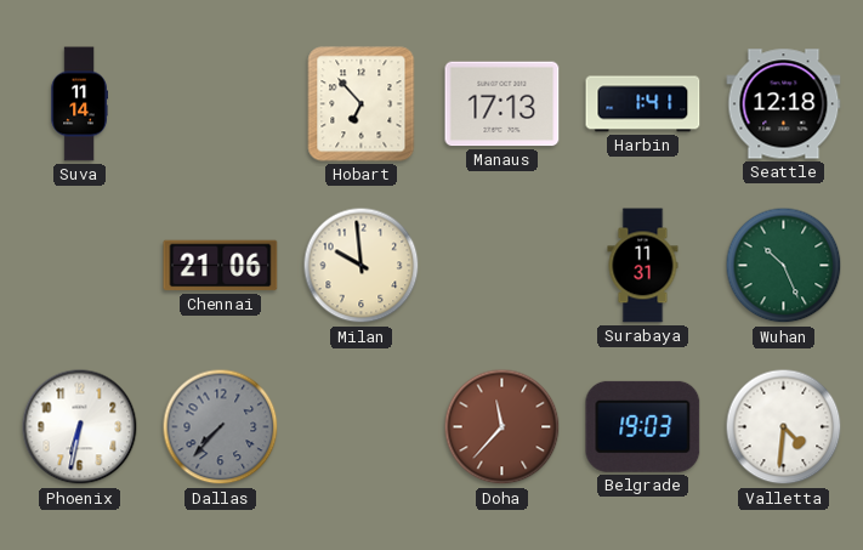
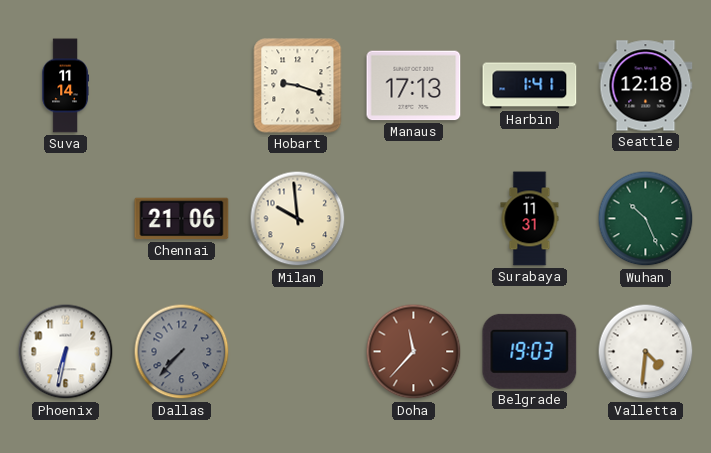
Hobart: 6:53 -> 9:18 (298, 86)
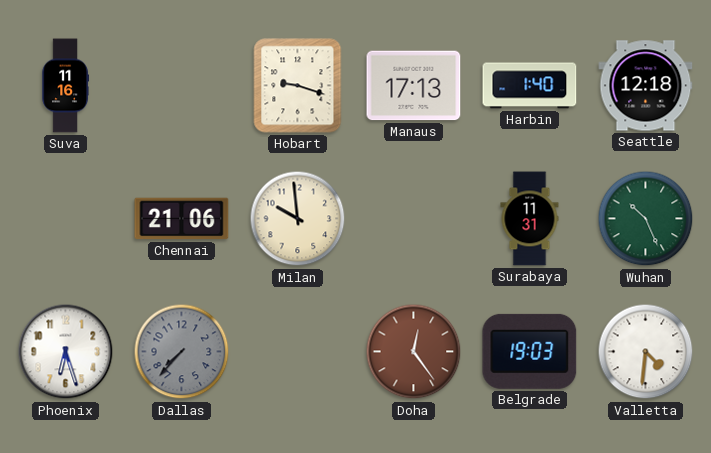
Suva: 11:14 -> 11:16 (65, 86)
Harbin: 1:41 -> 1:40 (530, 86)
Phoenix: 6:32 -> 6:27 (66, 352)
Doha: 11:37 -> 12:24 (414, 352)
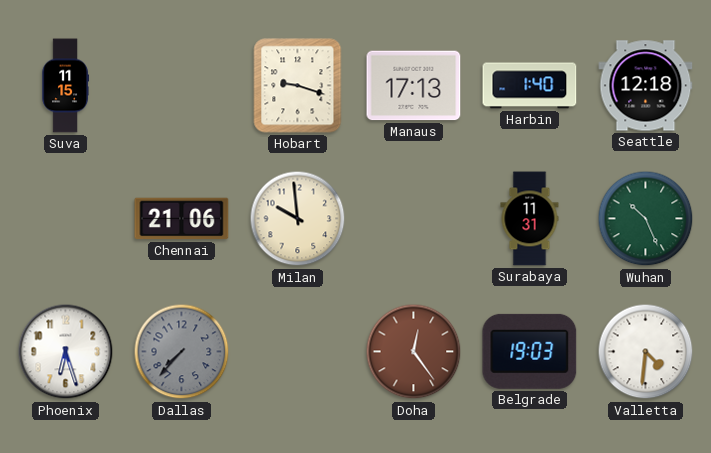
Suva: 11:16 -> 11:15 (65, 86)
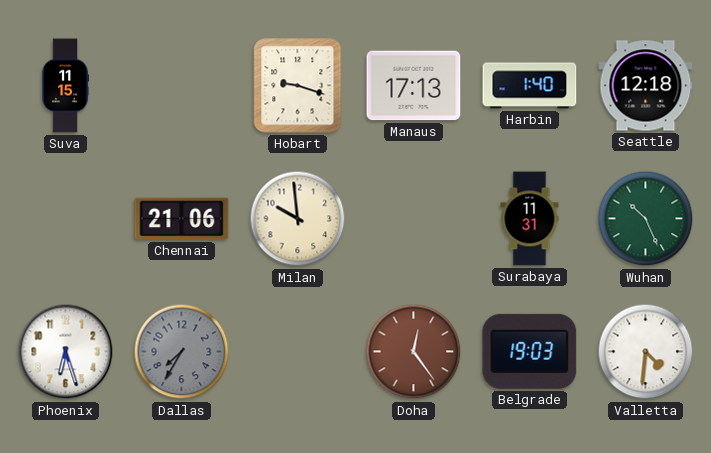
Dallas: 7:37 -> 7:35 (182, 352)
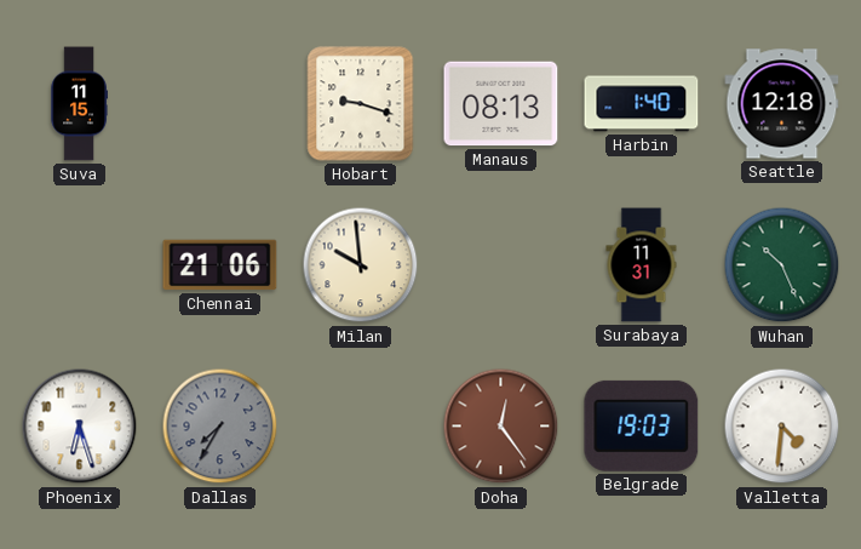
Manaus: 17:13 -> 08:13 (501, 104)
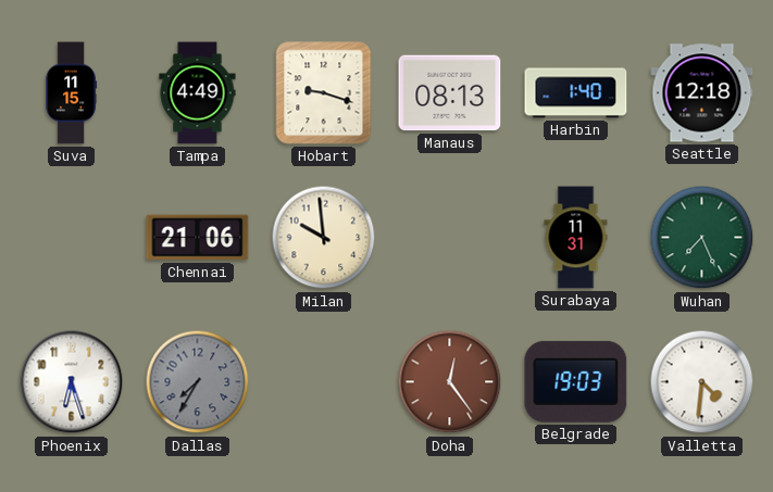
Tampa: none -> 4:49 (198, 93)
Wuhan: 10:26 -> 7:26 (702, 238)
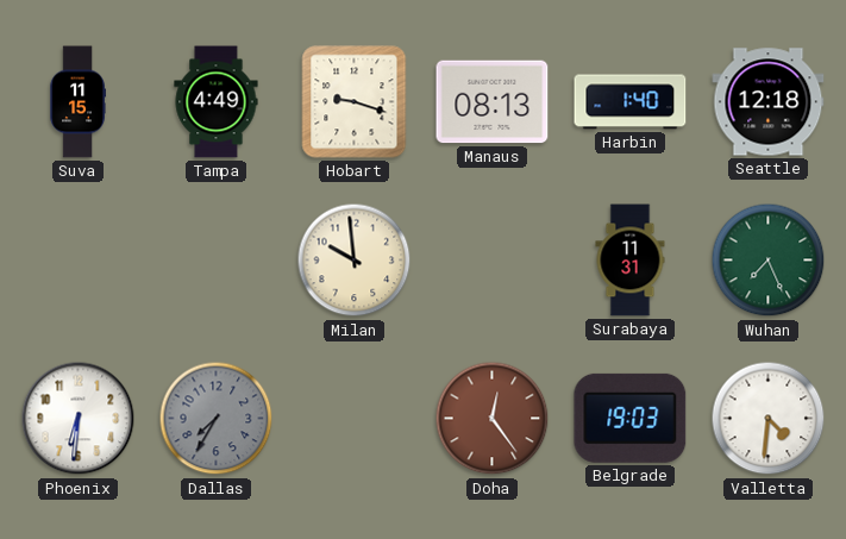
Chennai: 21:06 -> none (198, 238)
Phoenix: 6:27 -> 6:31 (79, 419)
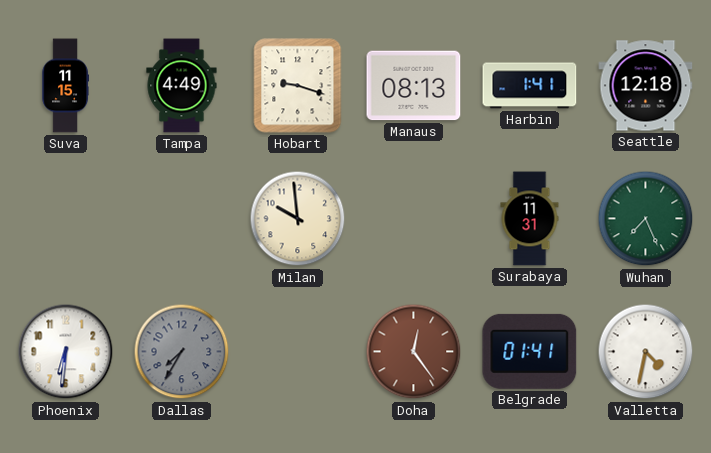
Harbin: 1:40 -> 1:41 (530, 86)
Belgrade: 19:03 -> 01:41 (530, 351)
Valletta: 4:31 -> 4:32 (646, 352)
